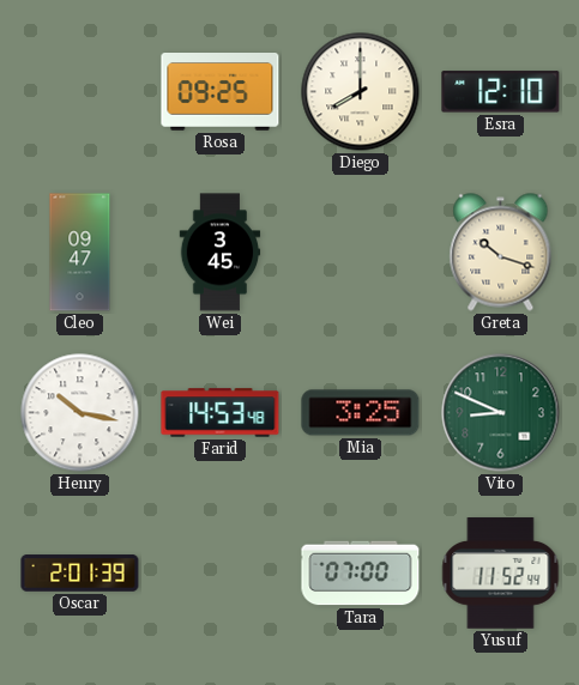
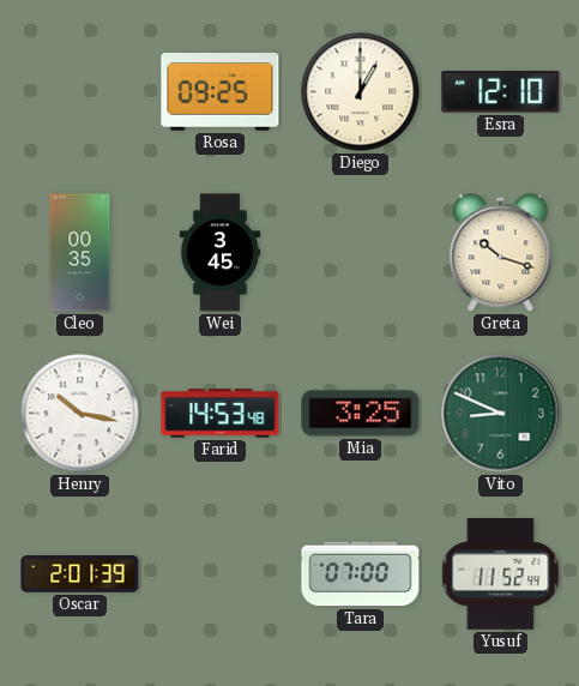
Diego: 8:00 -> 1:00 (361, 92)
Cleo: 09:47 -> 00:35 (80, 253)
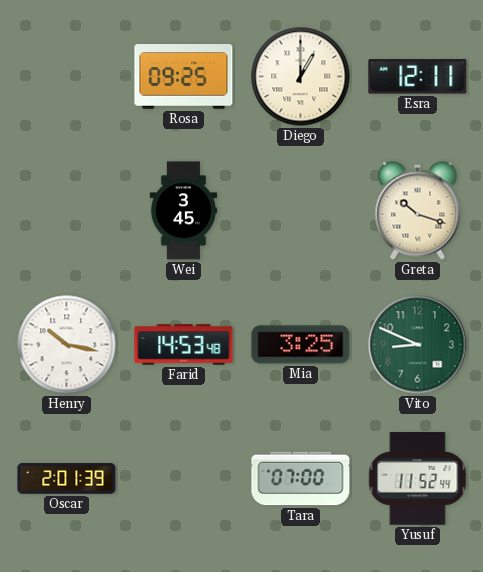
Esra: 12:10 -> 12:11 (418, 77)
Cleo: 00:35 -> none (80, 253)
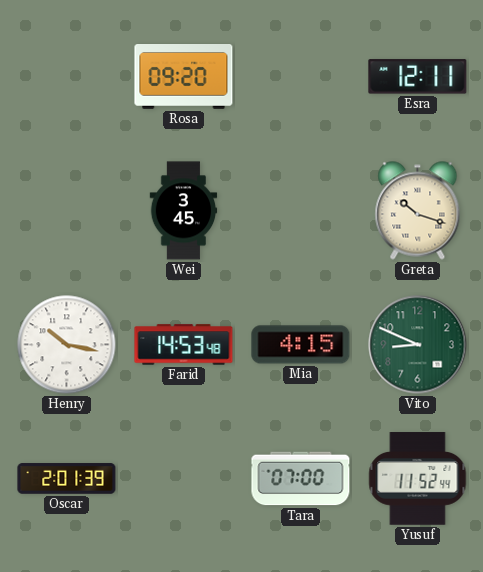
Rosa: 09:25 -> 09:20 (184, 77)
Diego: 1:00 -> none (301, 77)
Mia: 3:25 -> 4:15 (301, 345)
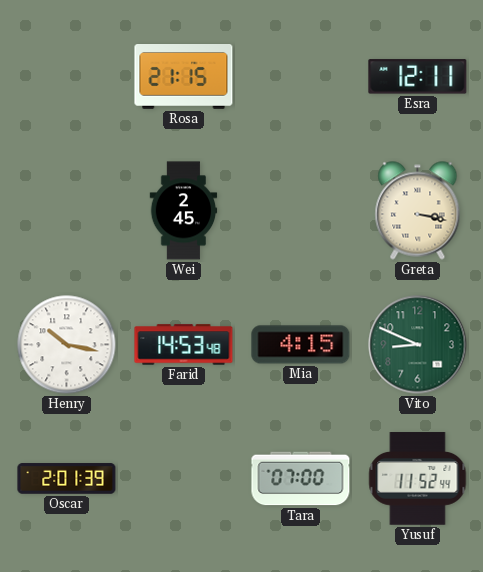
Rosa: 09:20 -> 21:15 (184, 77)
Wei: 3:45 -> 2:45 (184, 211)
Greta: 10:18 -> 3:17 (418, 211)
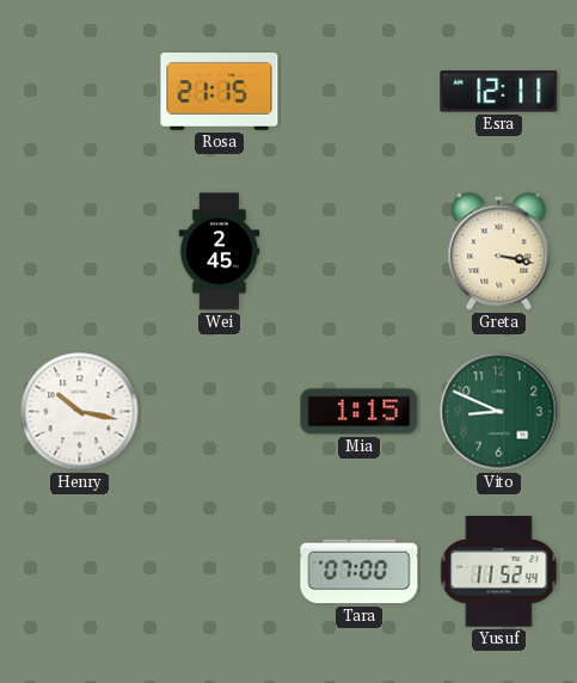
Farid: 14:53 -> none (184, 345)
Mia: 4:15 -> 1:15 (360, 412)
Oscar: 2:01 -> none (67, 479)
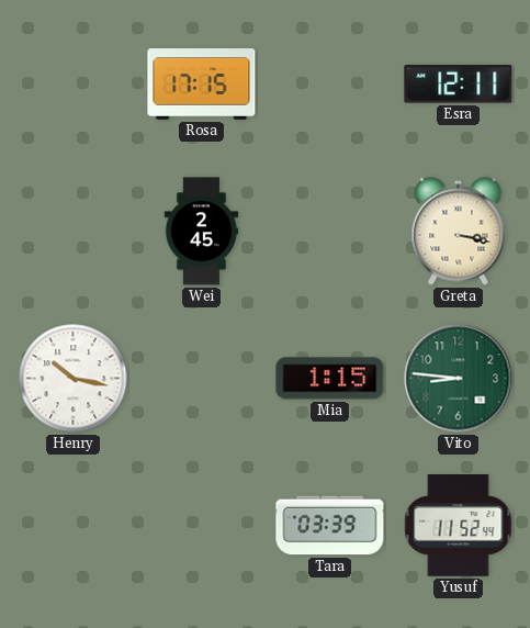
Rosa: 21:15 -> 17:15 (202, 85)
Vito: 8:49 -> 8:46 (459, 379)
Tara: 07:00 -> 03:39 (330, 526)
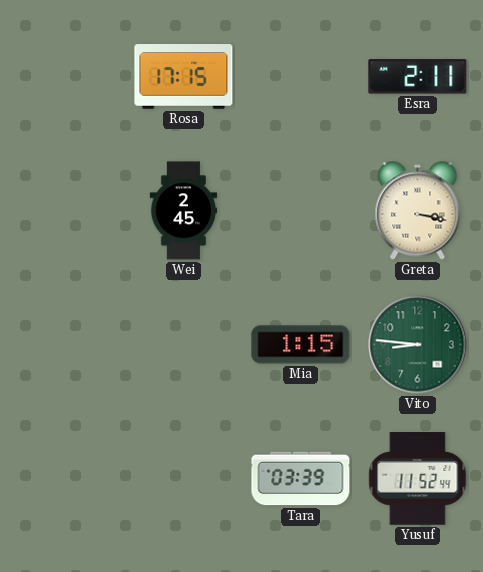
Esra: 12:11 -> 2:11 (418, 77)
Henry: 10:17 -> none (74, 379)
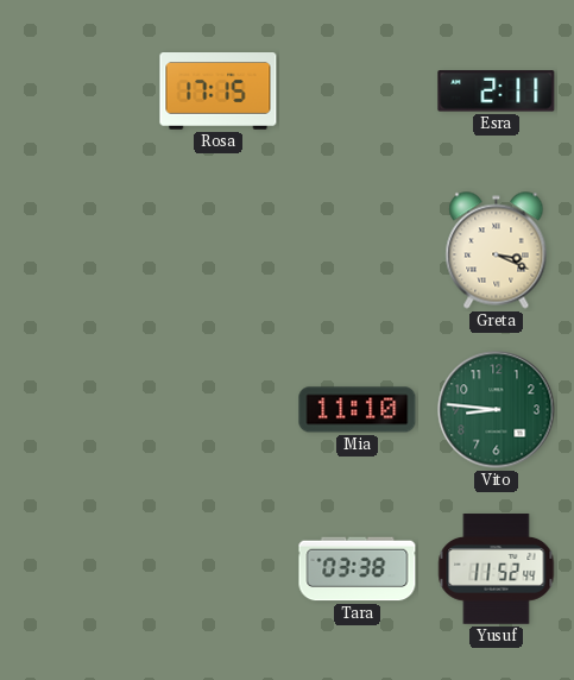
Wei: 2:45 -> none (184, 211)
Greta: 3:17 -> 3:19 (497, 251)
Mia: 1:15 -> 11:10 (358, 410)
Tara: 03:39 -> 03:38 (358, 569)
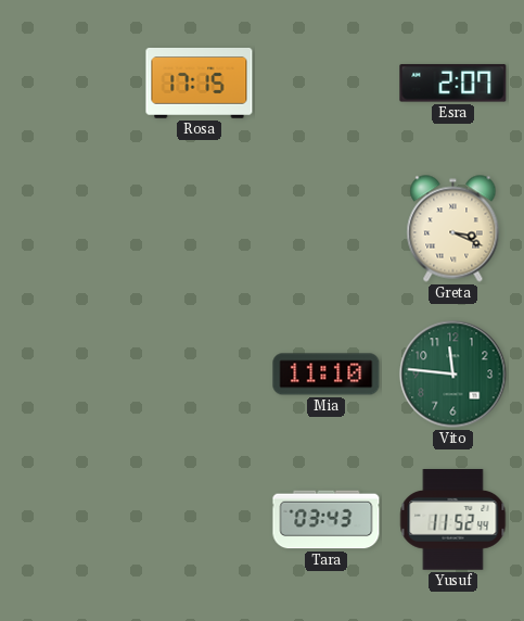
Esra: 2:11 -> 2:07 (453, 84)
Vito: 8:46 -> 11:46 (453, 375)
Tara: 03:38 -> 03:43 (327, 520)
